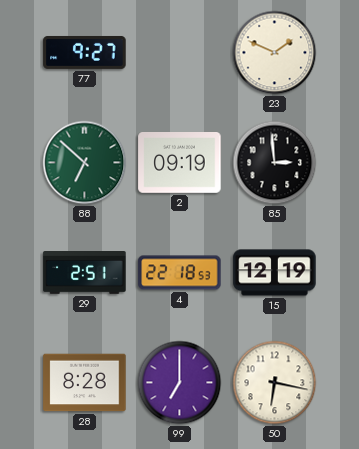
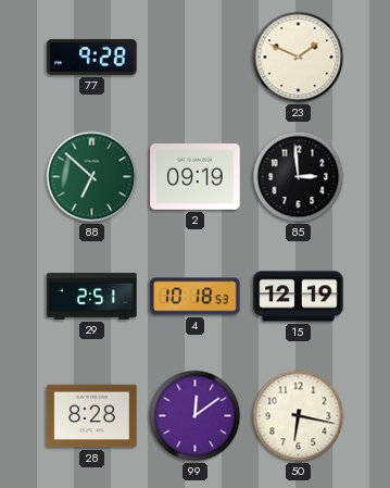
77: 9:27 -> 9:28 (92, 57)
4: 22:18 -> 10:18 (196, 297)
99: 7:00 -> 12:09 (196, 416)
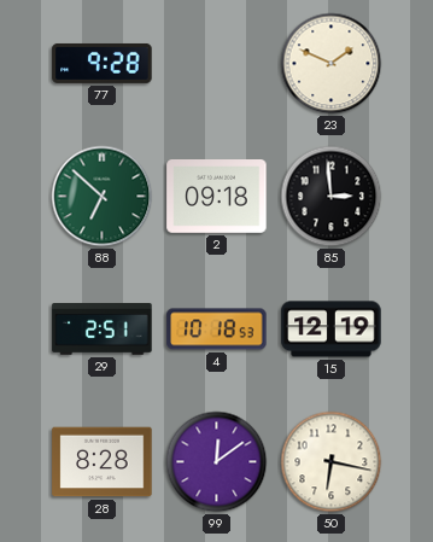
2: 09:19 -> 09:18 (217, 197)
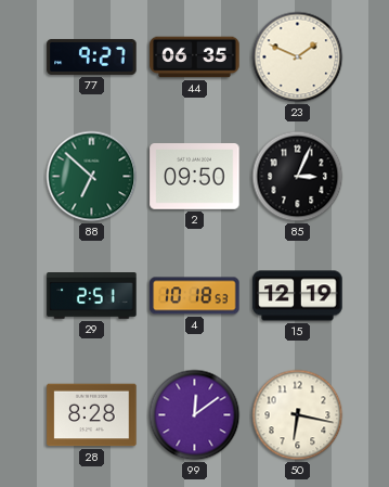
77: 9:28 -> 9:27 (92, 56)
44: none -> 06:35 (195, 57)
2: 09:18 -> 09:50 (195, 177)
85: 2:59 -> 3:04 (298, 177)
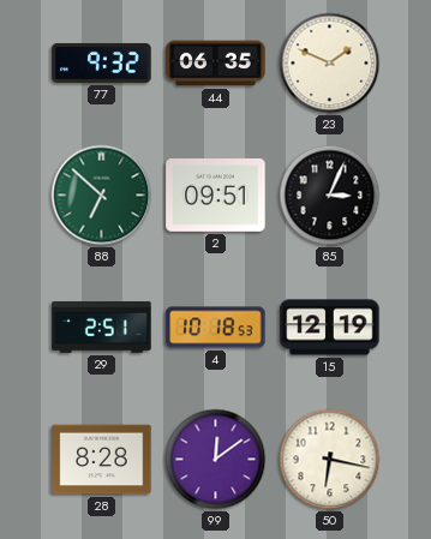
77: 9:27 -> 9:32 (102, 62)
2: 09:50 -> 09:51 (216, 196)
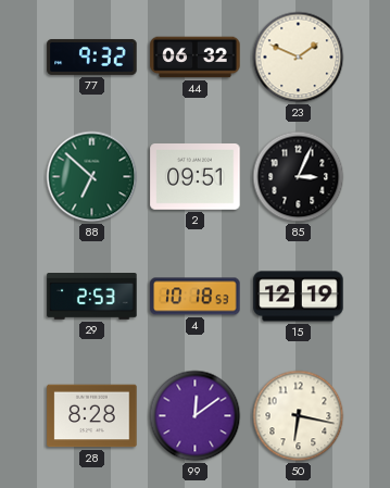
44: 06:35 -> 06:32 (196, 58)
29: 2:51 -> 2:53 (92, 297)
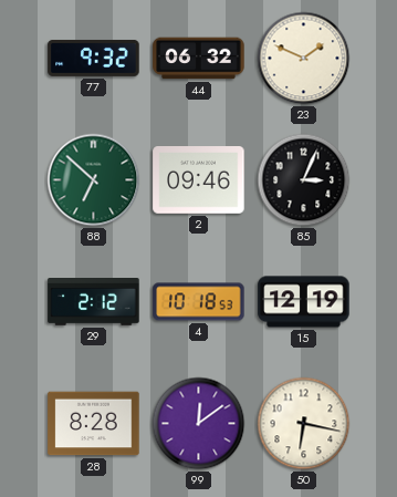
2: 09:51 -> 09:46 (199, 180)
29: 2:53 -> 2:12 (94, 302)
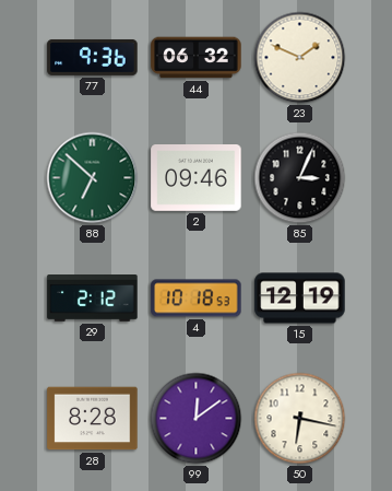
77: 9:32 -> 9:36 (93, 57)
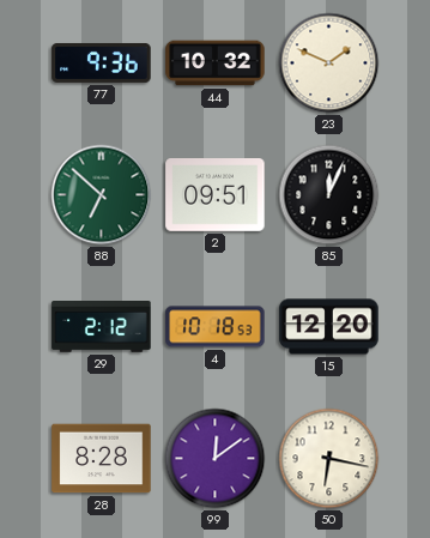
44: 06:32 -> 10:32 (216, 64)
2: 09:46 -> 09:51 (216, 195)
85: 3:04 -> 12:04 (329, 195)
15: 12:19 -> 12:20 (329, 327)
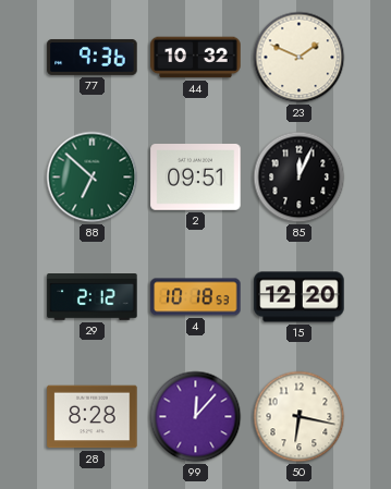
99: 12:09 -> 12:07 (196, 417)
